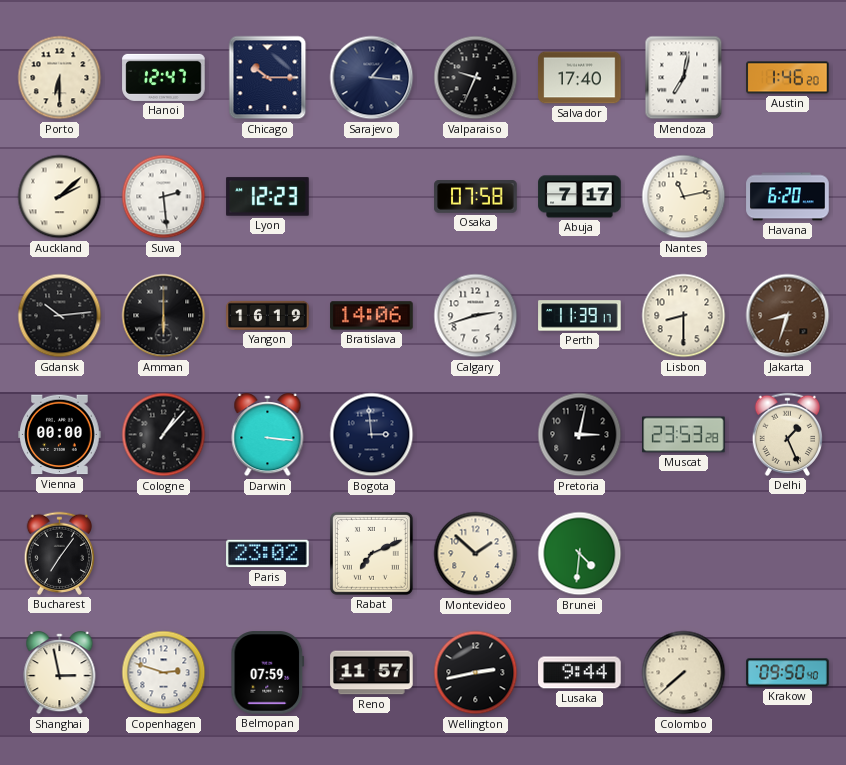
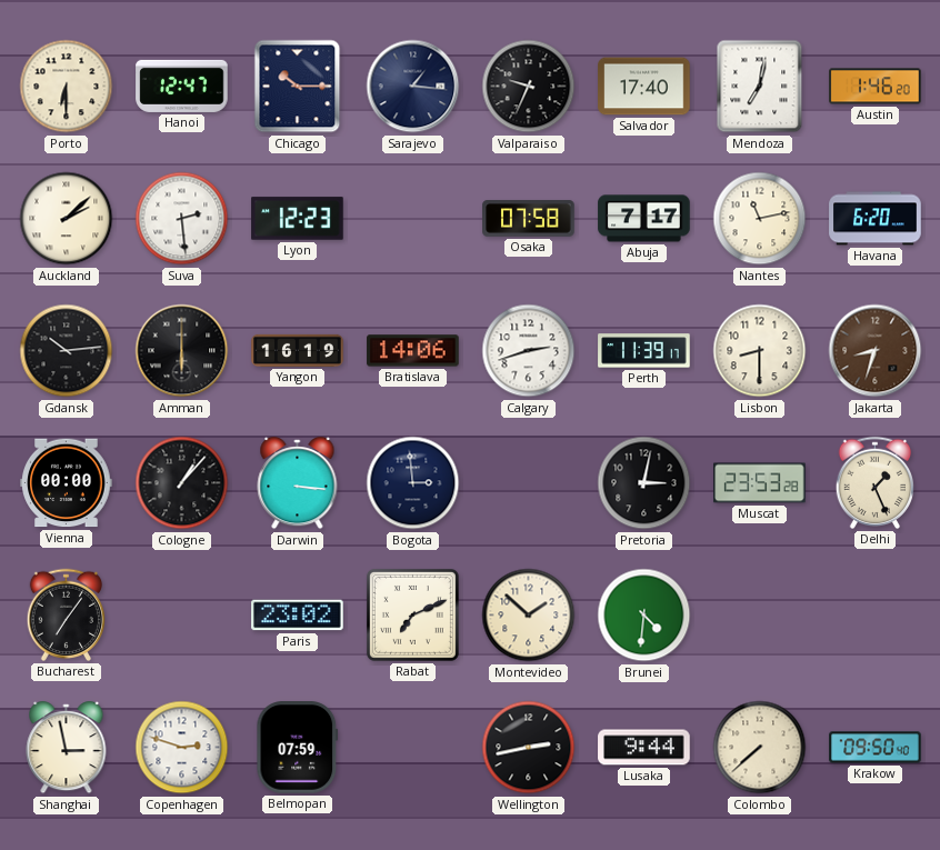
Reno: 11:57 -> none (372, 673)
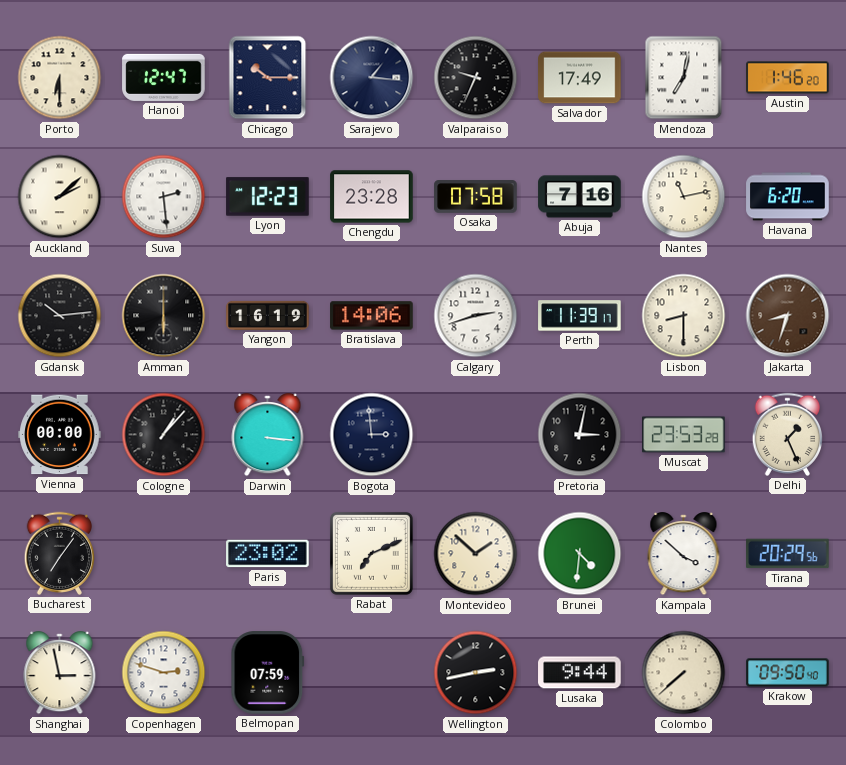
Salvador: 17:40 -> 17:49 (580, 78)
Chengdu: none -> 23:28 (372, 197)
Abuja: 7:17 -> 7:16 (580, 197)
Kampala: none -> 3:52 (684, 555)
Tirana: none -> 20:29 (788, 554)
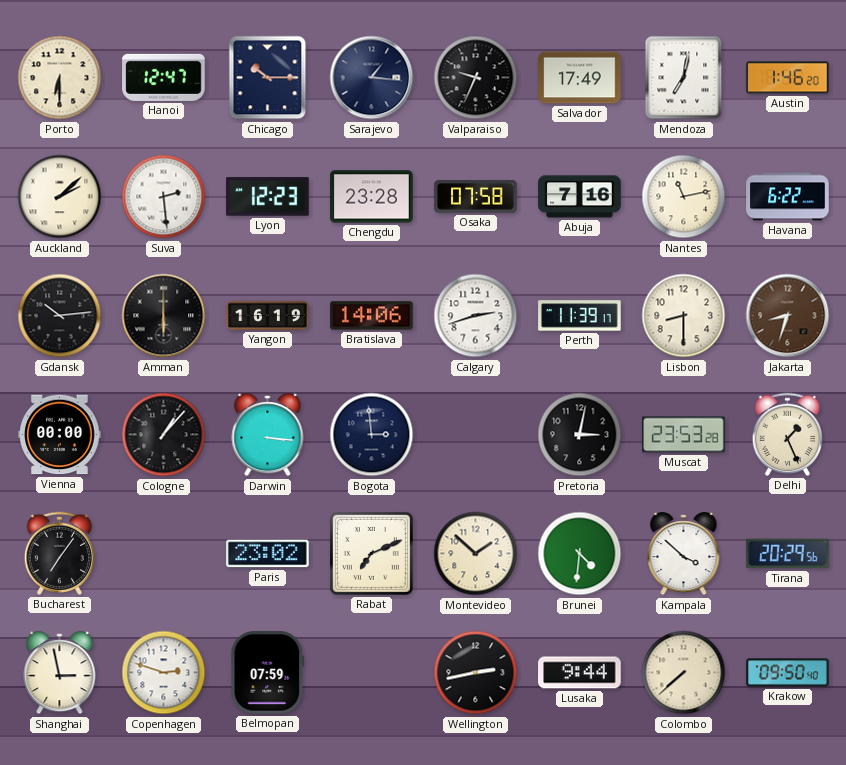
Havana: 6:20 -> 6:22 (788, 197)
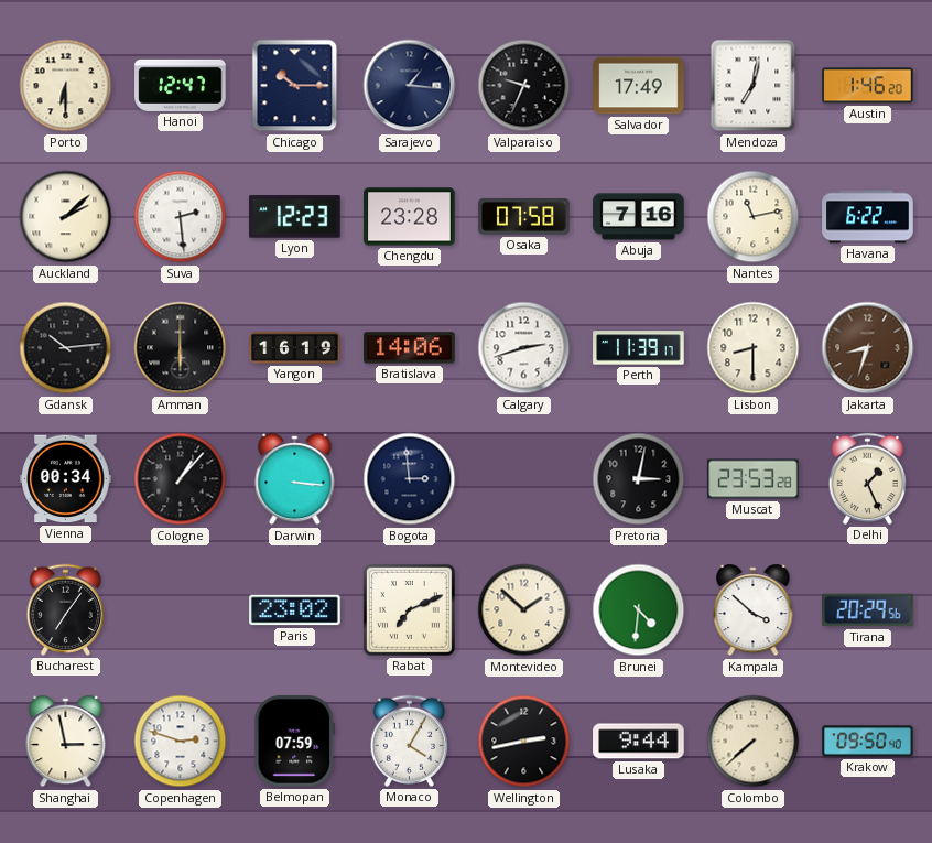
Vienna: 00:00 -> 00:34 (66, 479)
Monaco: none -> 4:05 (409, 741)
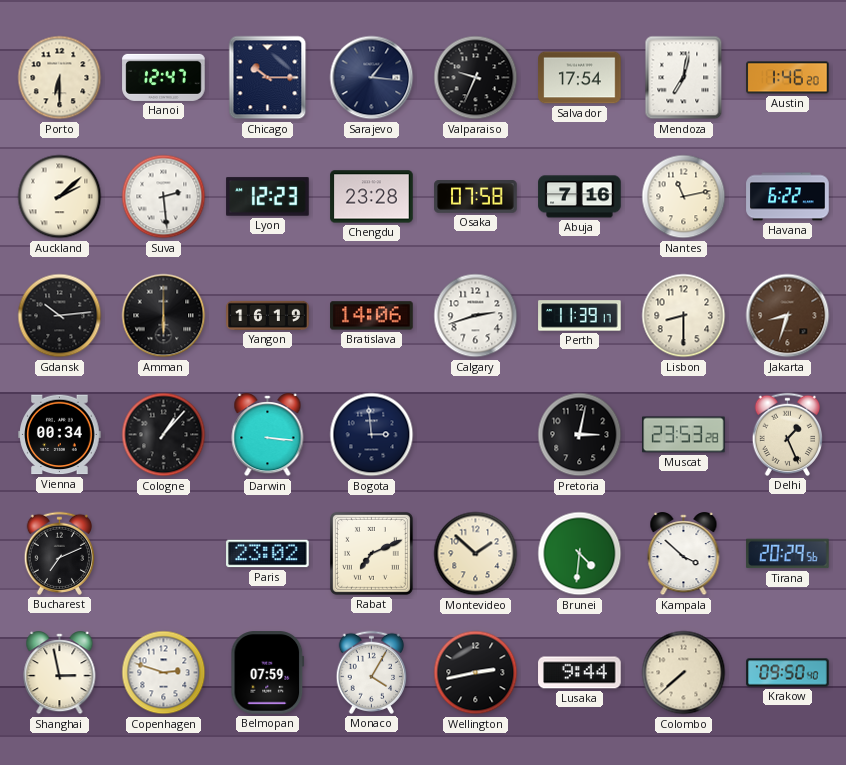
Salvador: 17:49 -> 17:54 (580, 78)
Bucharest: 7:06 -> 7:11 (59, 553)
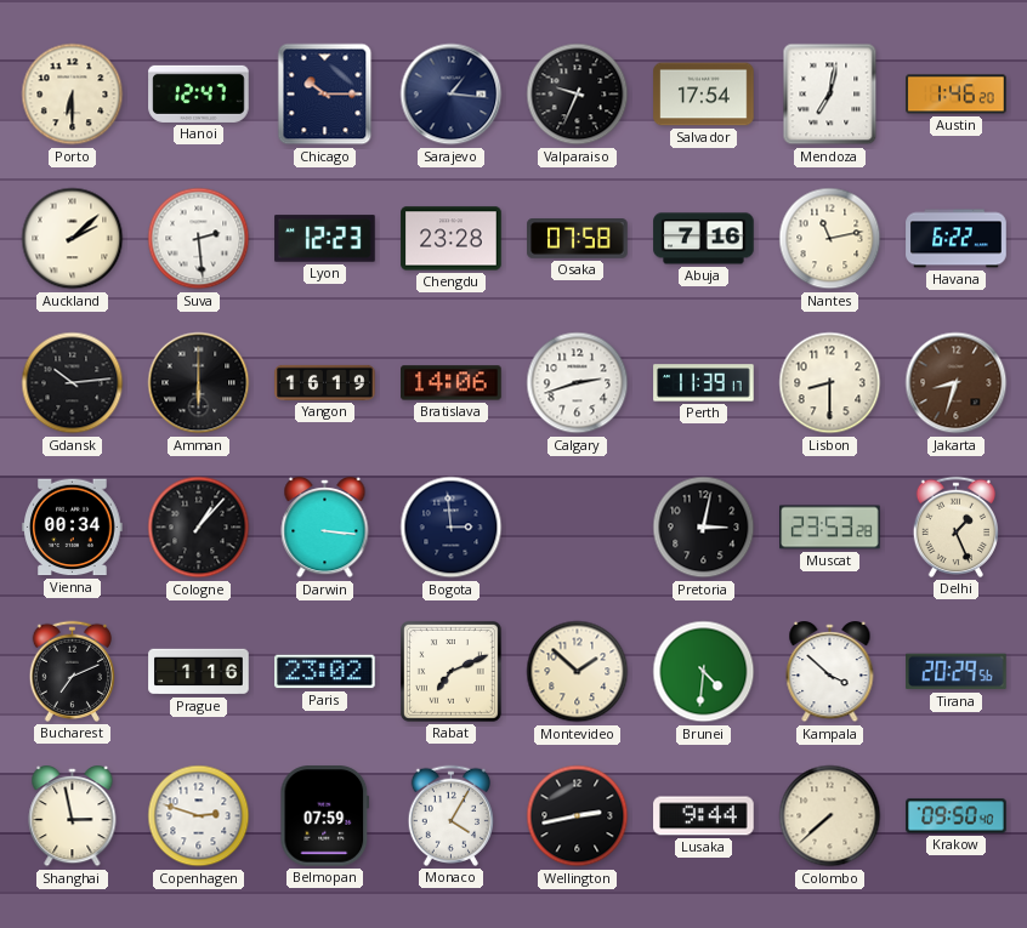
Prague: none -> 1:16 (199, 672)
